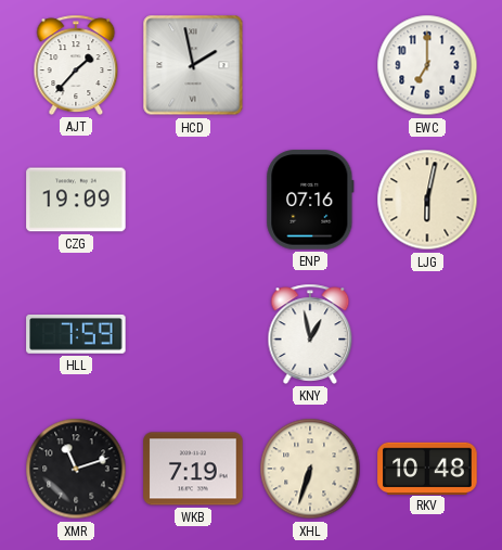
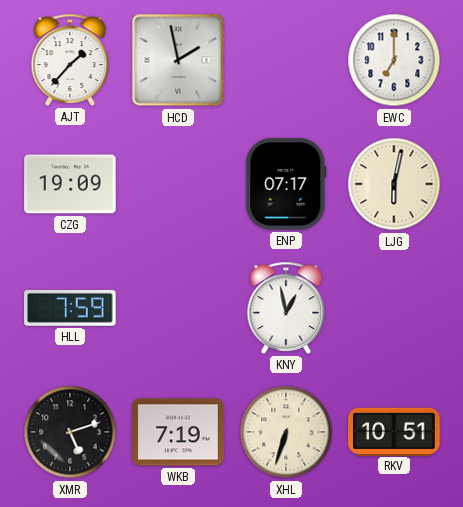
ENP: 07:16 -> 07:17 (286, 184)
XMR: 11:12 -> 5:12 (70, 432)
RKV: 10:48 -> 10:51 (394, 431)
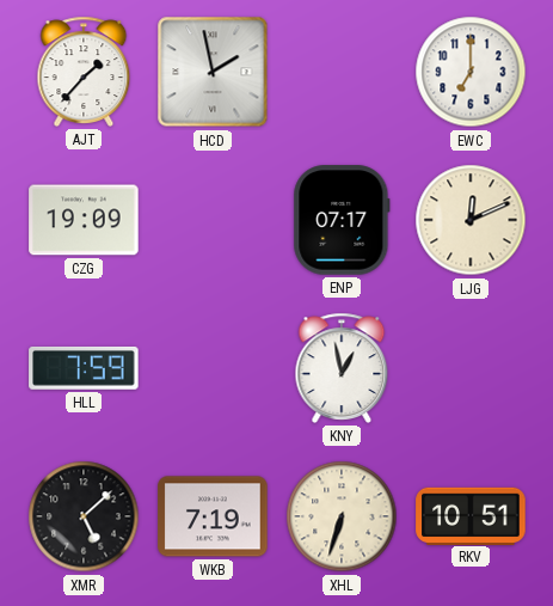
LJG: 6:02 -> 12:11 (471, 220)
XMR: 5:12 -> 5:08 (84, 516)
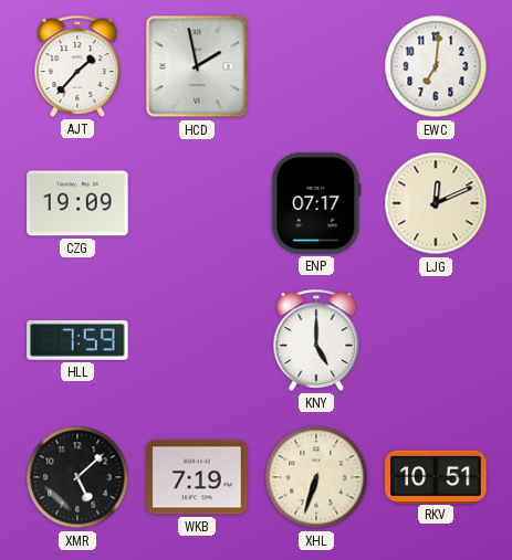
EWC: 7:00 -> 7:01 (436, 66)
KNY: 12:58 -> 5:00 (316, 340)
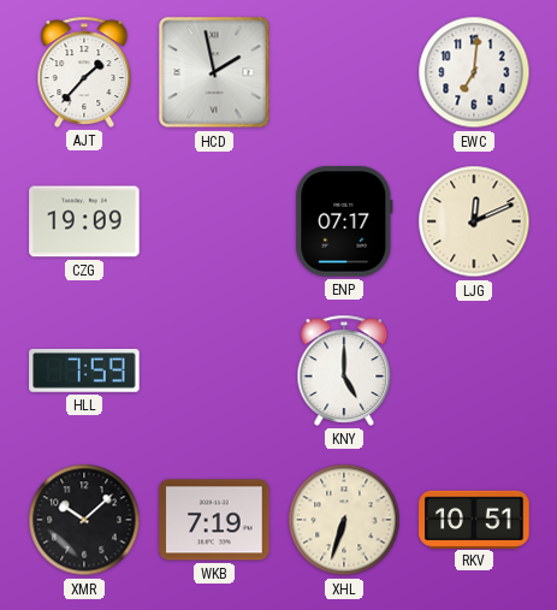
XMR: 5:08 -> 10:08 (84, 520)
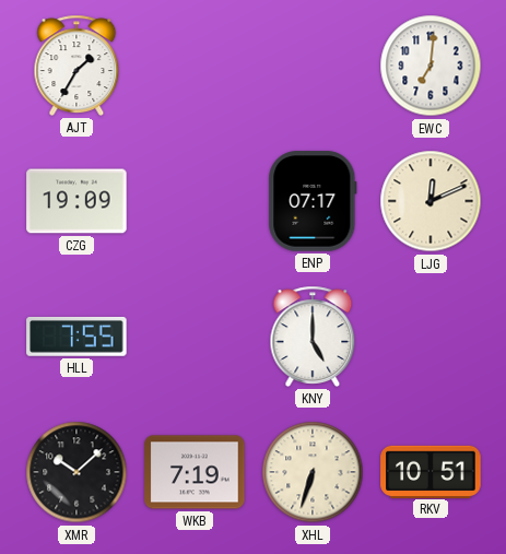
AJT: 1:37 -> 1:35 (77, 66)
HCD: 1:58 -> none (214, 72)
HLL: 7:59 -> 7:55 (77, 337)
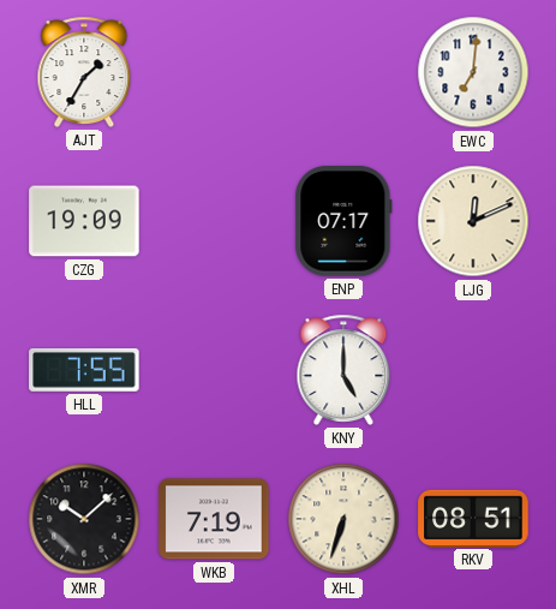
RKV: 10:51 -> 08:51 (473, 518)
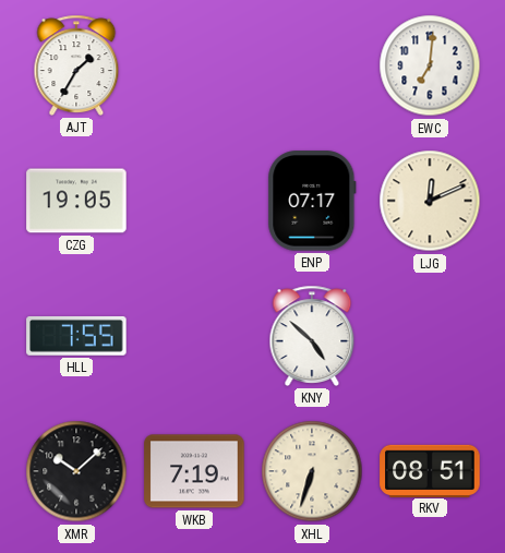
CZG: 19:09 -> 19:05 (76, 201)
KNY: 5:00 -> 4:52 (312, 336)
